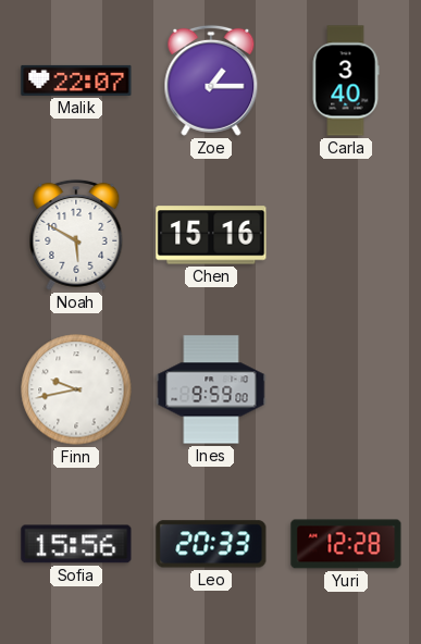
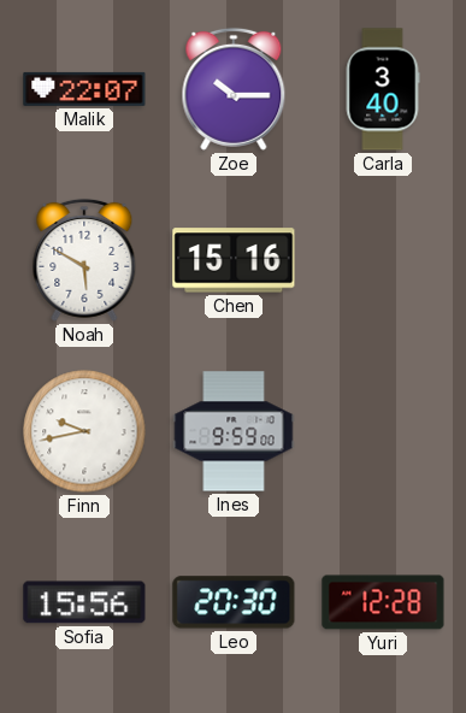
Zoe: 1:15 -> 10:15 (234, 89)
Leo: 20:33 -> 20:30 (234, 602)
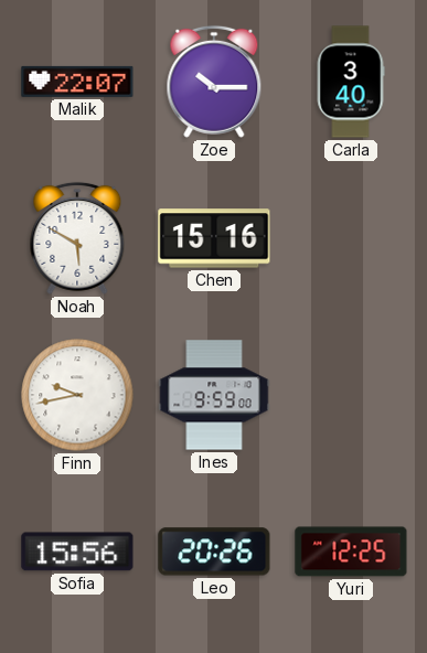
Leo: 20:30 -> 20:26 (214, 552)
Yuri: 12:28 -> 12:25 (351, 552)
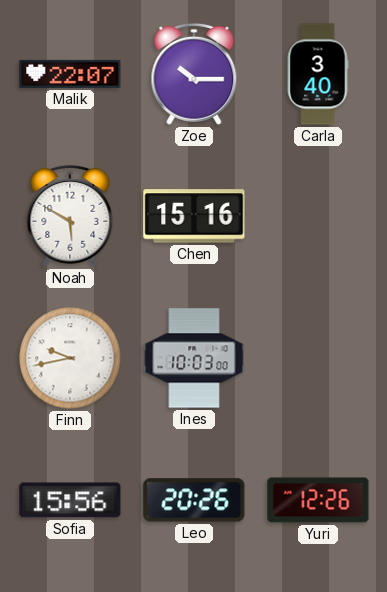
Ines: 9:59 -> 10:03 (194, 358)
Yuri: 12:25 -> 12:26 (318, 500)
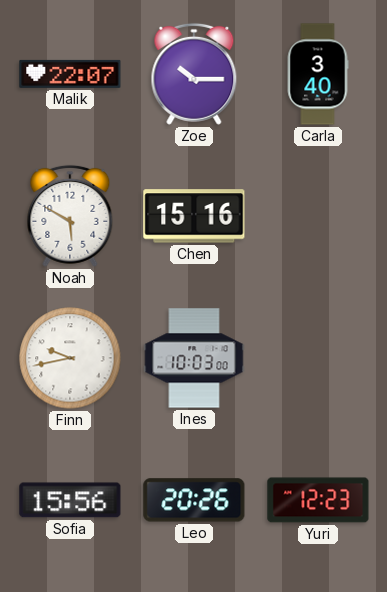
Yuri: 12:26 -> 12:23 (318, 500)
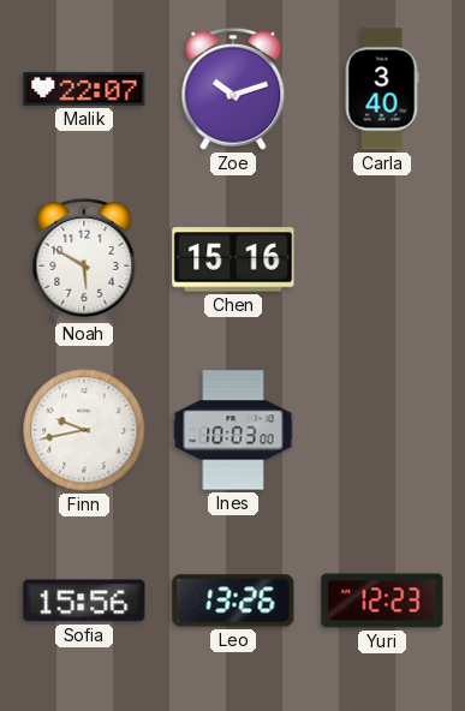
Zoe: 10:15 -> 10:12 (233, 89)
Leo: 20:26 -> 13:26 (233, 601)
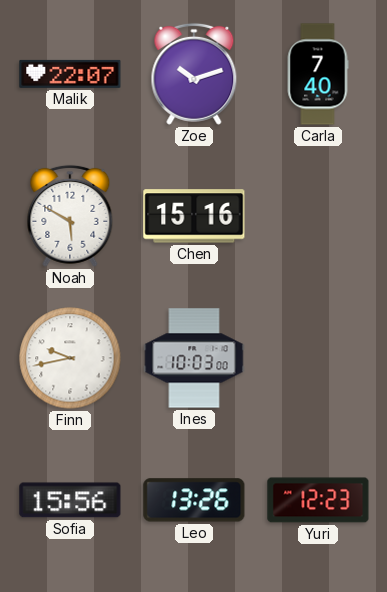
Carla: 3:40 -> 7:40 (318, 74)
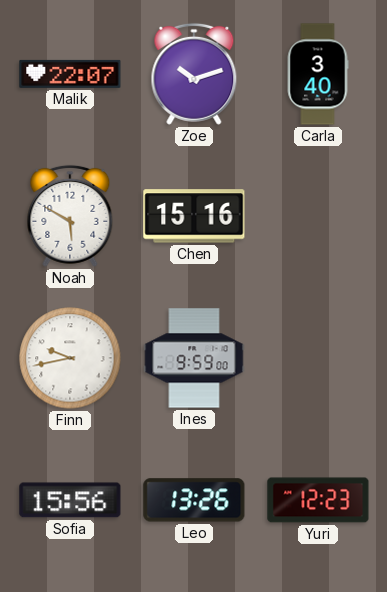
Carla: 7:40 -> 3:40 (318, 74)
Ines: 10:03 -> 9:59 (194, 358)
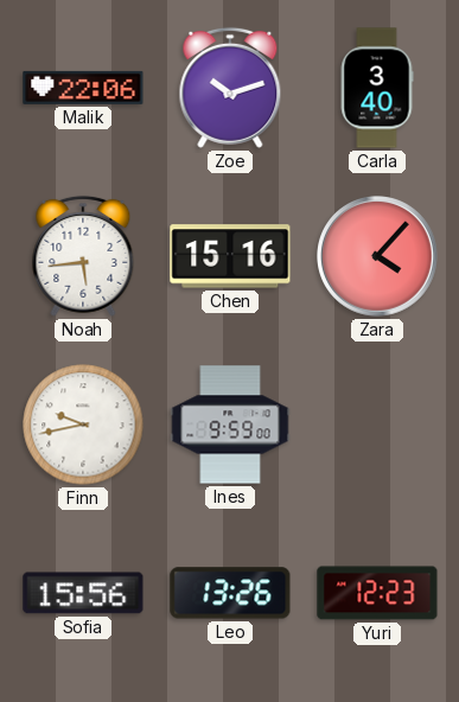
Malik: 22:07 -> 22:06 (83, 88)
Noah: 5:50 -> 5:44 (83, 256)
Zara: none -> 4:07 (377, 256)
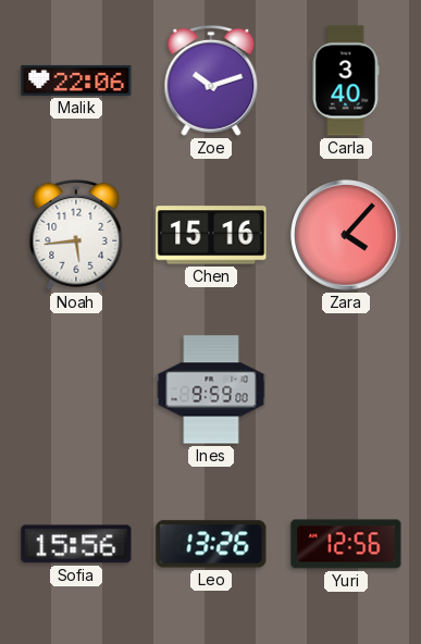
Finn: 9:43 -> none (83, 425)
Yuri: 12:23 -> 12:56 (346, 544)
